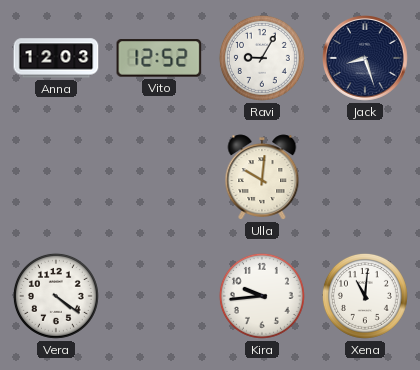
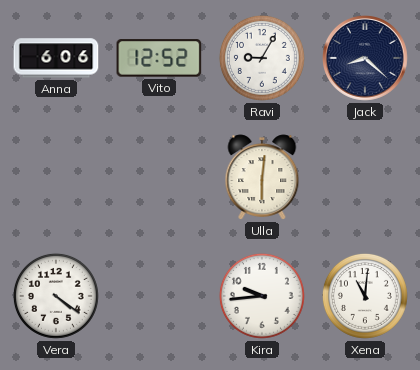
Anna: 12:03 -> 6:06 (56, 58)
Jack: 8:27 -> 8:22 (366, 59)
Ulla: 10:01 -> 6:01 (262, 177)
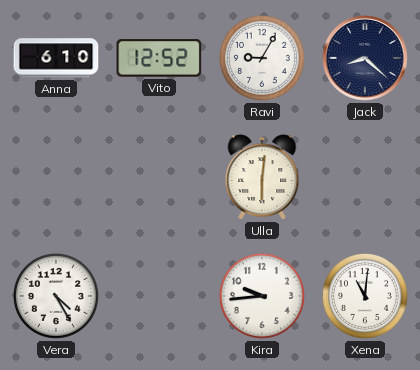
Anna: 6:06 -> 6:10 (56, 58)
Vera: 4:21 -> 4:25 (56, 296)
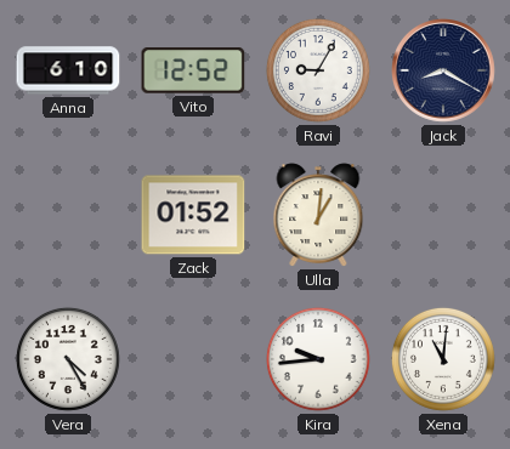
Jack: 8:22 -> 8:20 (444, 72)
Zack: none -> 01:52 (193, 215)
Ulla: 6:01 -> 1:01 (318, 215)
